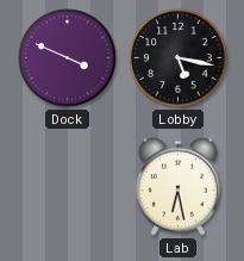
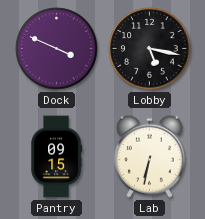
Pantry: none -> 09:15 (57, 157)
Lab: 6:28 -> 6:32 (149, 156)
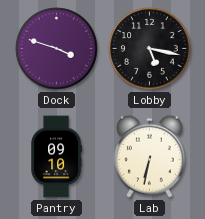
Dock: 3:49 -> 3:48 (57, 49)
Pantry: 09:15 -> 09:10 (57, 157)
